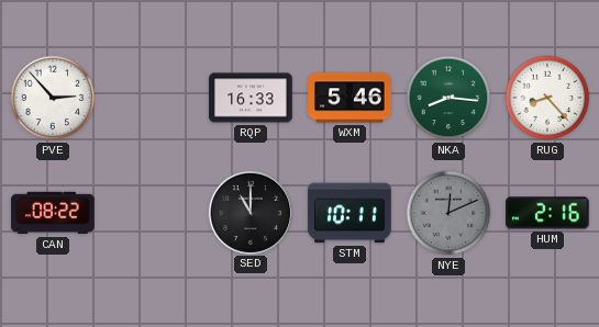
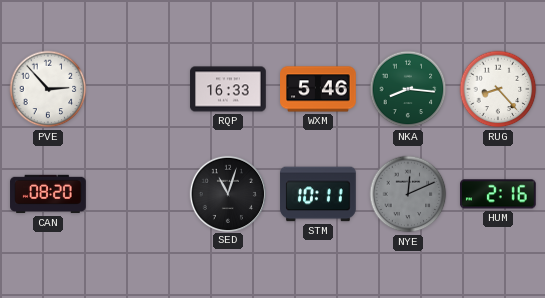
CAN: 08:22 -> 08:20 (48, 194)
SED: 11:00 -> 11:03 (227, 193)
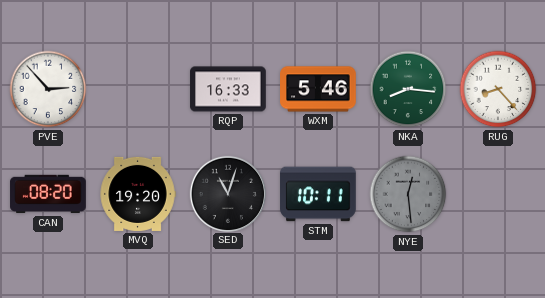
MVQ: none -> 19:20 (138, 194)
NYE: 12:11 -> 12:29 (408, 194)
HUM: 2:16 -> none (499, 194)
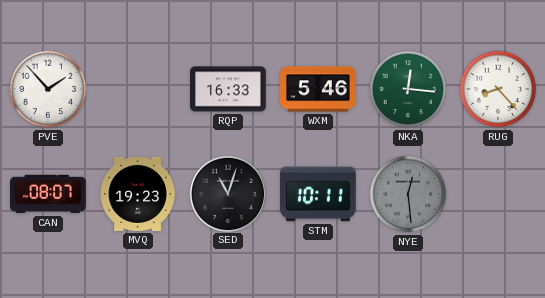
PVE: 2:53 -> 1:53 (48, 89)
NKA: 8:16 -> 12:16 (408, 89)
CAN: 08:20 -> 08:07 (48, 194)
MVQ: 19:20 -> 19:23 (138, 194)
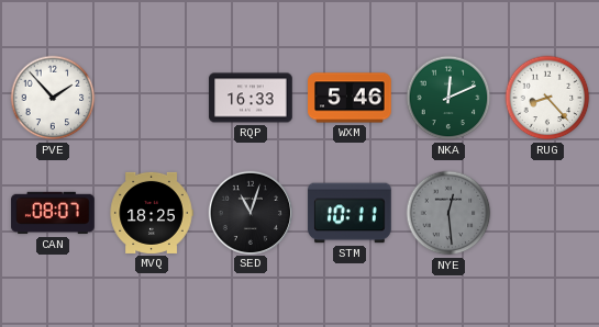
NKA: 12:16 -> 12:11 (448, 98)
MVQ: 19:23 -> 18:25 (152, 213)
